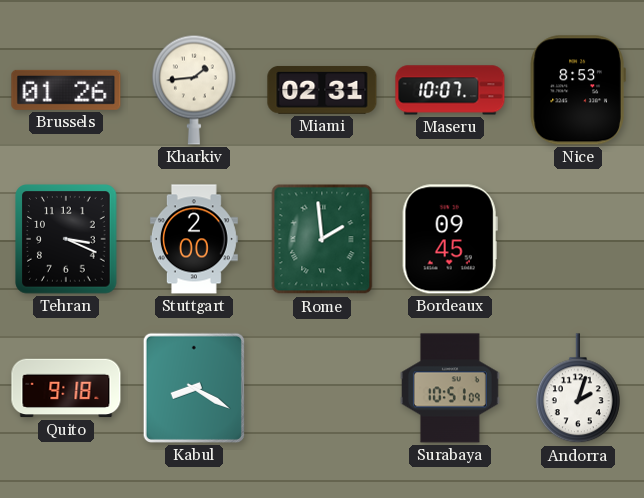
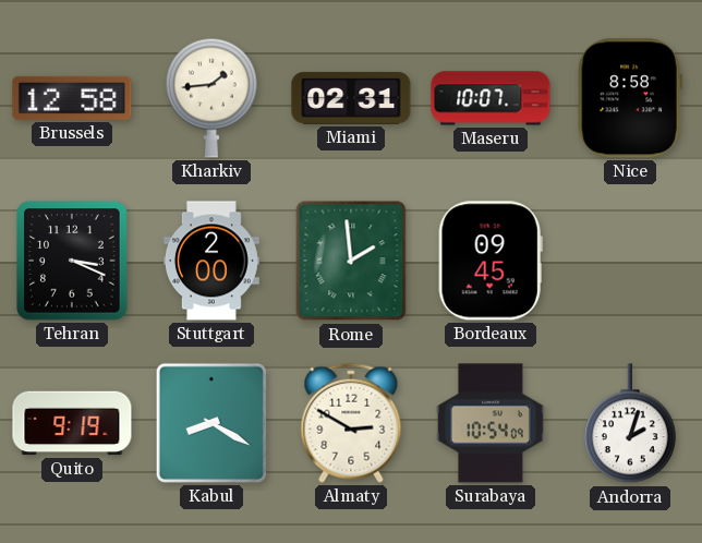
Brussels: 01:26 -> 12:58 (72, 98)
Nice: 8:53 -> 8:58 (630, 98)
Quito: 9:18 -> 9:19 (72, 423)
Almaty: none -> 2:50 (351, 423)
Surabaya: 10:51 -> 10:54 (491, 423)
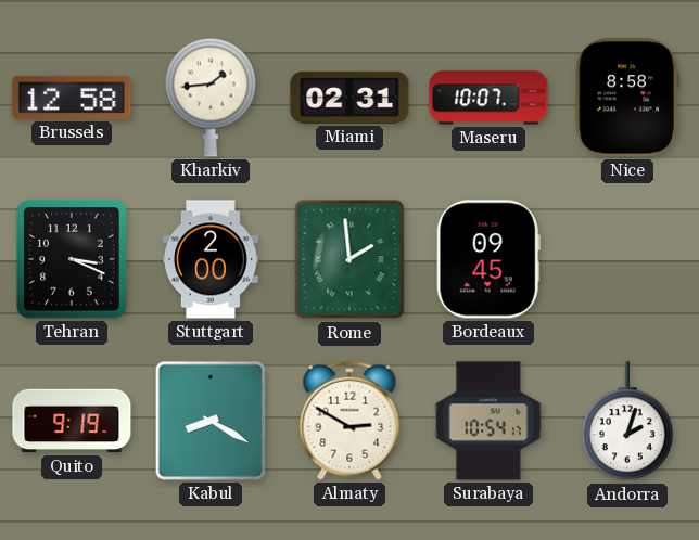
Surabaya: 10:54:09 -> 10:54:17 (488, 421)
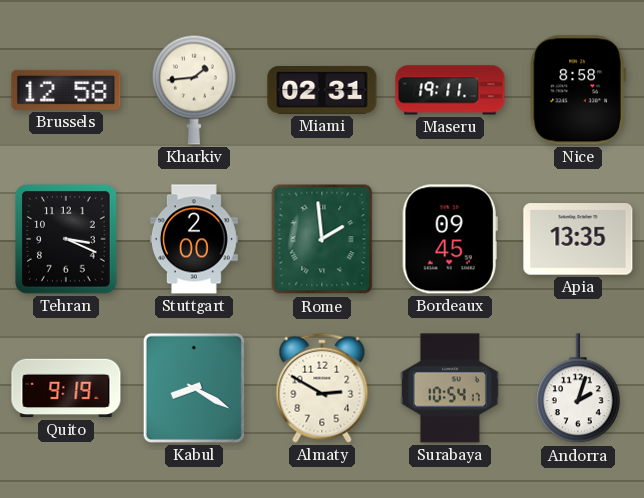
Maseru: 10:07 -> 19:11 (450, 90)
Apia: none -> 13:35 (578, 239)
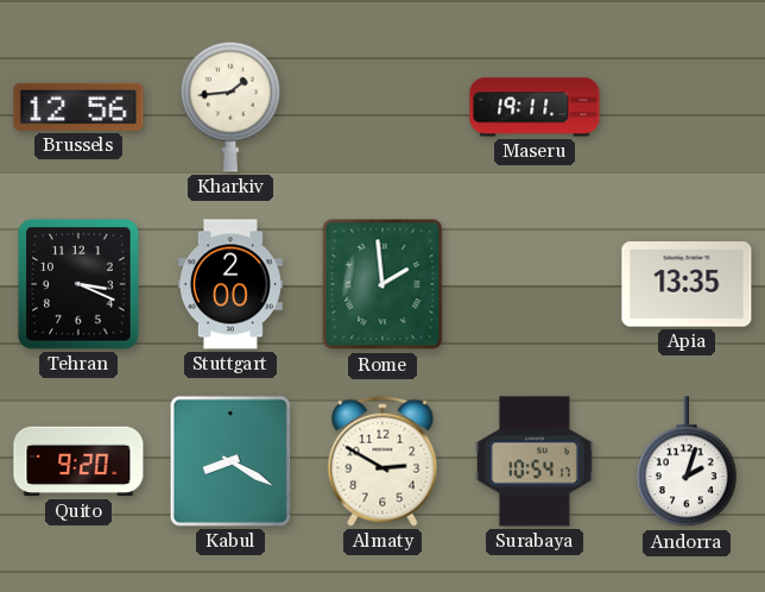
Brussels: 12:58 -> 12:56 (78, 107)
Miami: 02:31 -> none (322, 90)
Nice: 8:58 -> none (578, 90)
Bordeaux: 09:45 -> none (450, 239)
Quito: 9:19 -> 9:20 (78, 461)
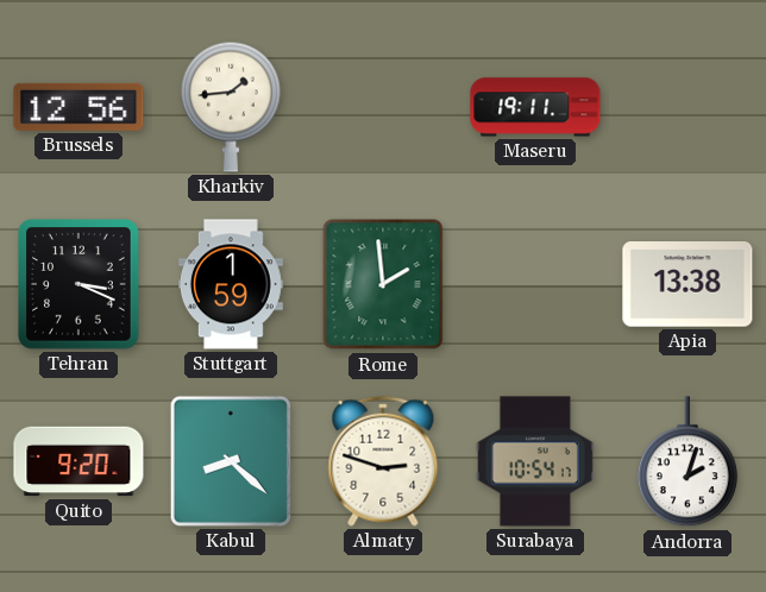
Stuttgart: 2:00 -> 1:59 (231, 284)
Apia: 13:35 -> 13:38 (687, 284)
Kabul: 8:20 -> 8:22 (231, 461)
Almaty: 2:50 -> 2:48 (383, 461)
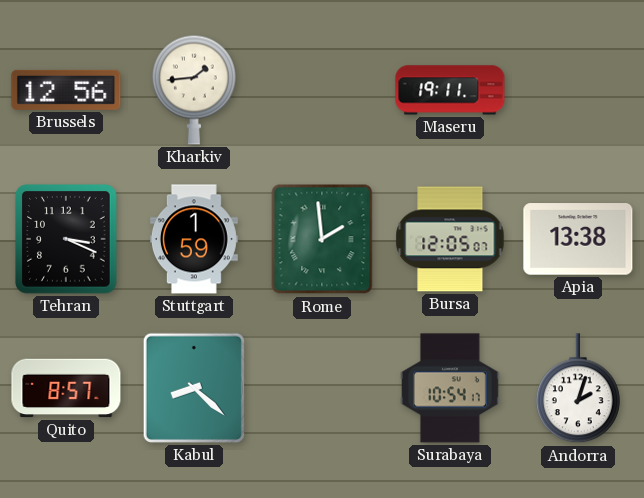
Bursa: none -> 12:05 (450, 239)
Quito: 9:20 -> 8:57 (66, 388)
Almaty: 2:48 -> none (383, 461)
